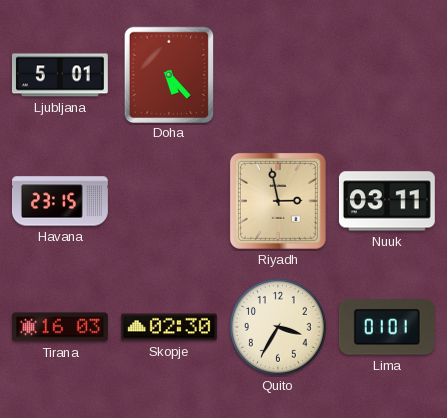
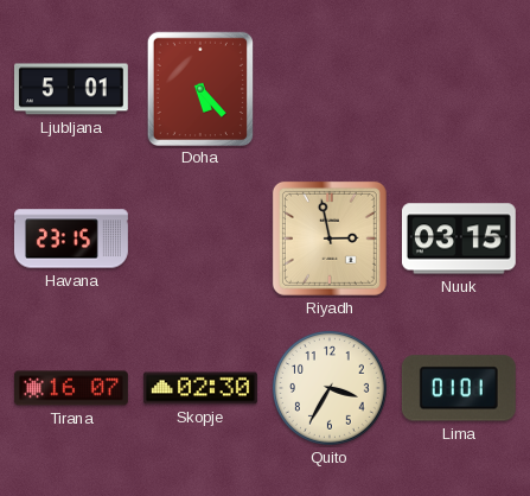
Nuuk: 03:11 -> 03:15 (459, 239)
Tirana: 16:03 -> 16:07 (71, 388)
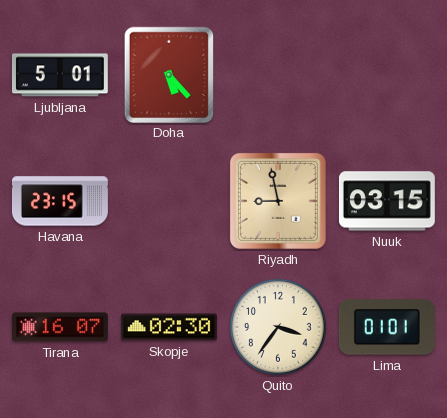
Riyadh: 2:58 -> 8:58 (278, 201)
Quito: 3:35 -> 3:36 (278, 327)
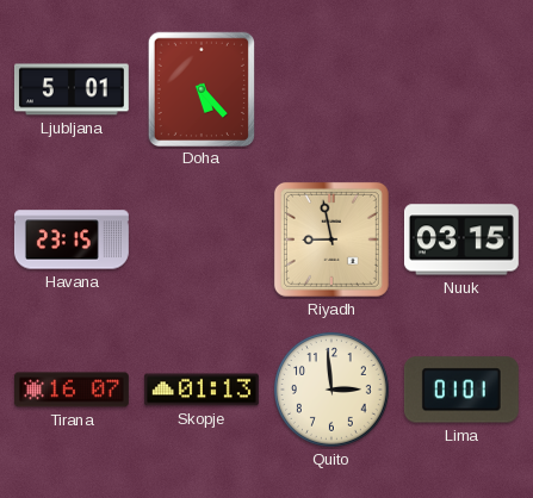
Skopje: 02:30 -> 01:13 (202, 390)
Quito: 3:36 -> 2:59 (331, 390)
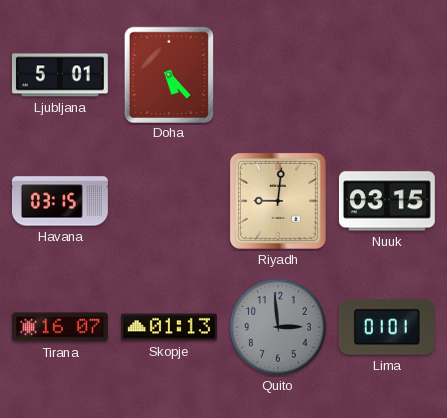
Havana: 23:15 -> 03:15 (60, 201)
Riyadh: 8:58 -> 9:01 (278, 201)
Quito dial: cream -> grey (278, 327)
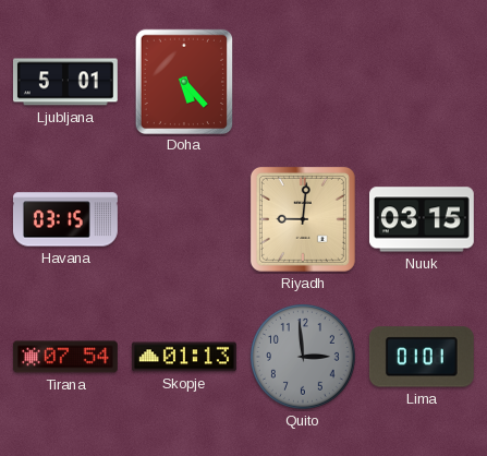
Tirana: 16:07 -> 07:54 (65, 357)
